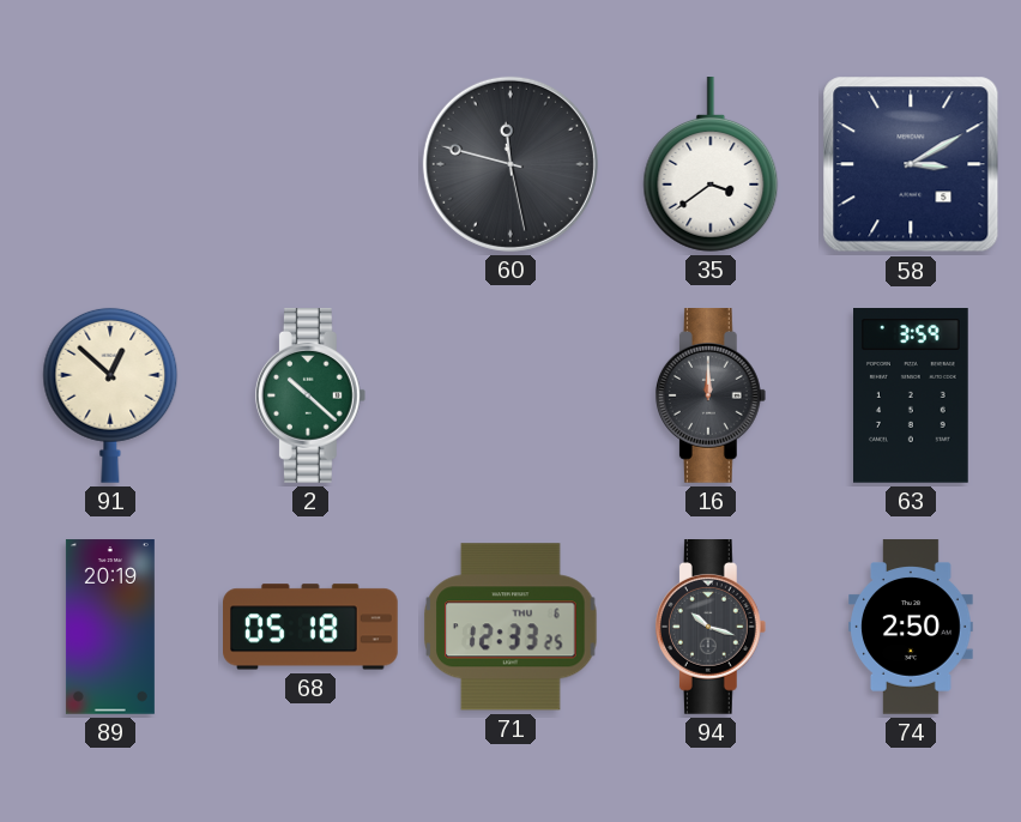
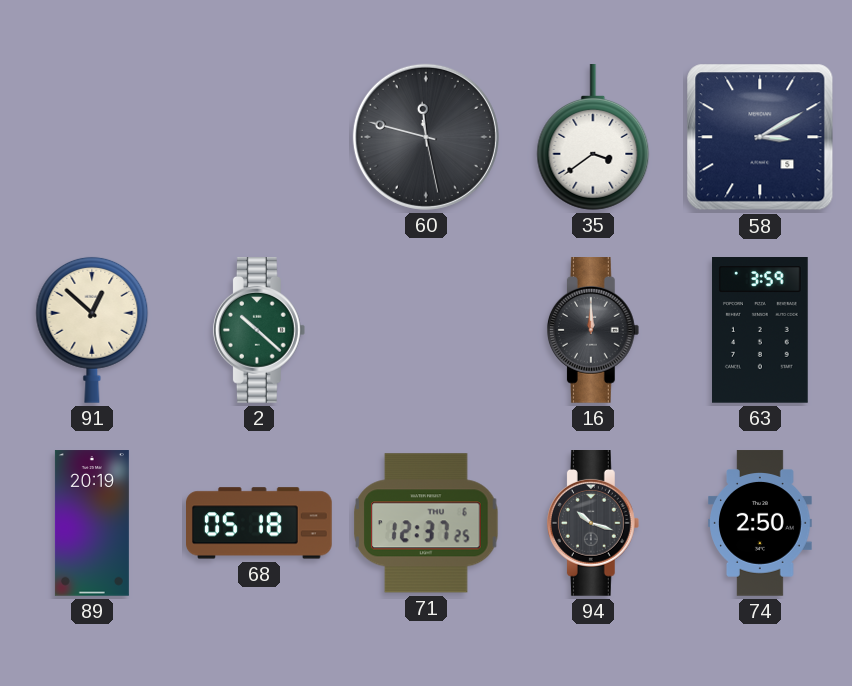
71: 12:33 -> 12:37 (426, 523)
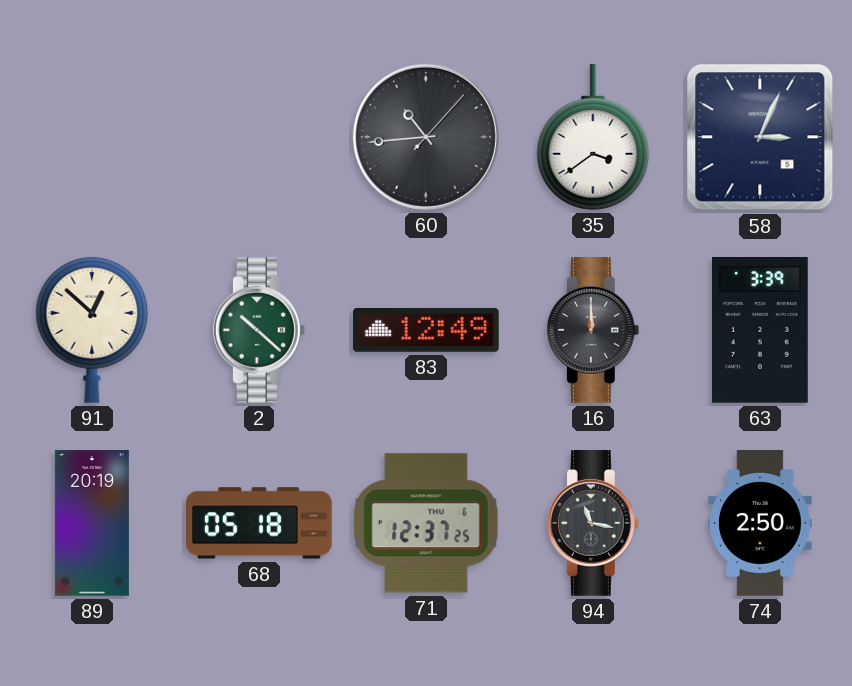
60: 11:47 -> 10:44 (426, 137)
58: 3:10 -> 3:04 (760, 137)
83: none -> 12:49 (427, 330)
63: 3:59 -> 3:39 (761, 331)
94: 10:18 -> 11:17 (593, 524)
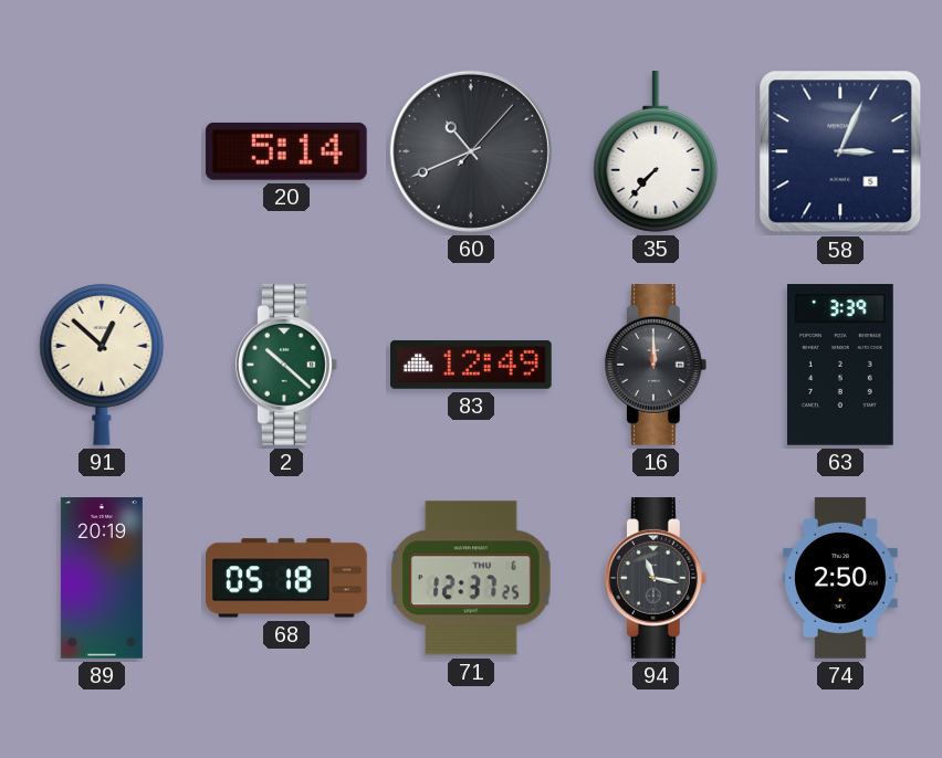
20: none -> 5:14 (286, 151)
60: 10:44 -> 10:41 (471, 151)
35: 3:39 -> 7:37 (656, 152)
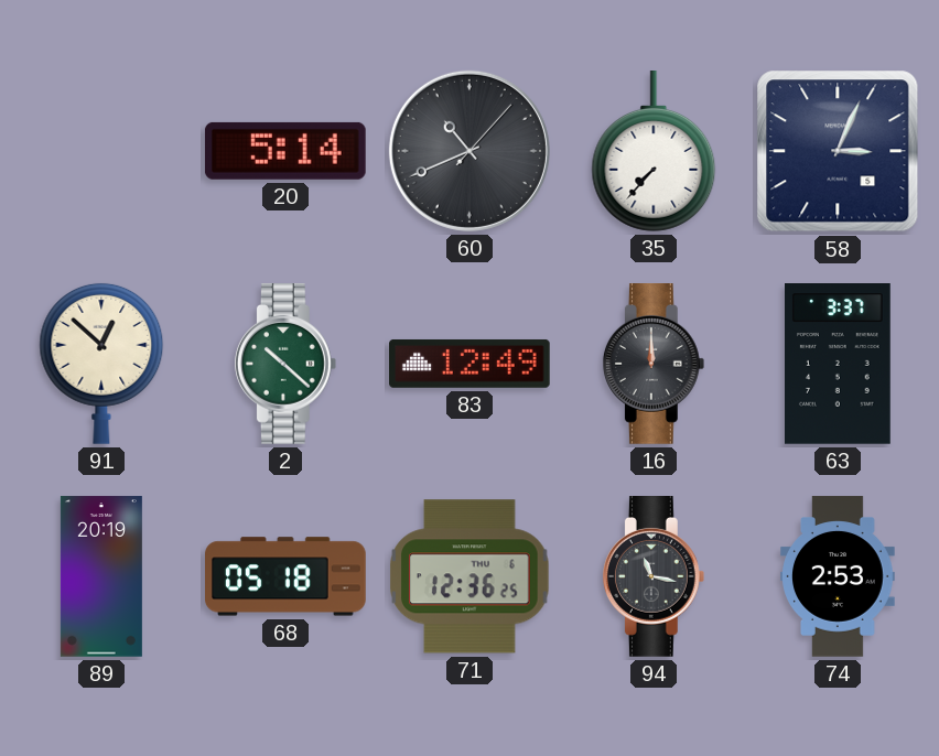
63: 3:39 -> 3:37 (839, 365)
71: 12:37 -> 12:36 (469, 576)
74: 2:50 -> 2:53 (838, 576)
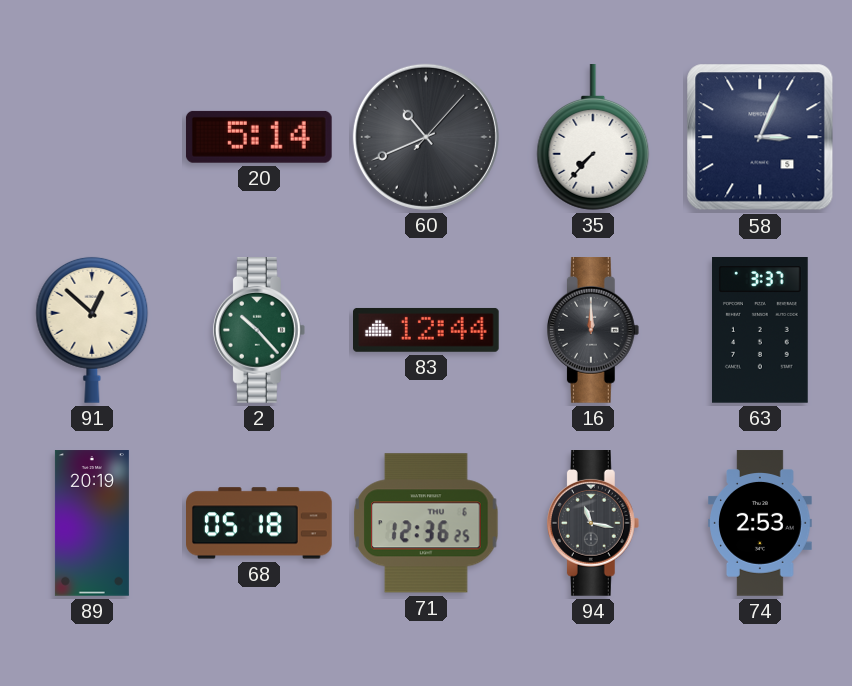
2: 10:22 -> 10:23 (259, 331)
83: 12:49 -> 12:44 (427, 330)
